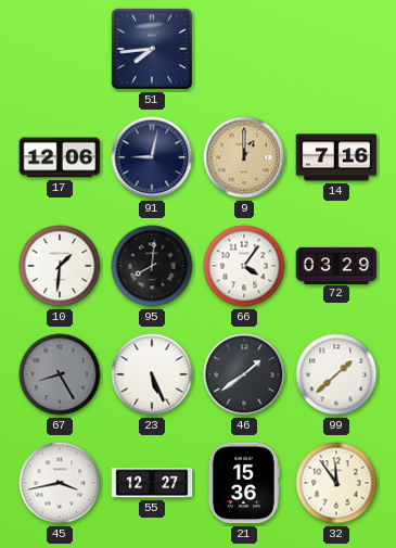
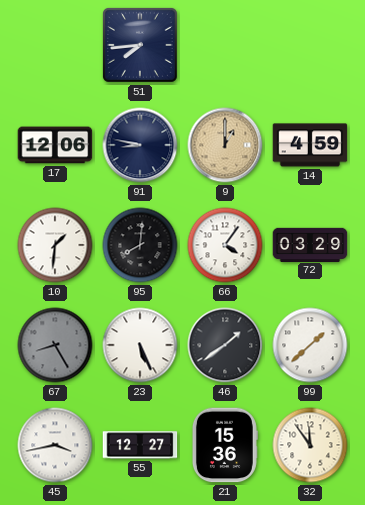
91: 9:02 -> 8:47 (140, 145)
14: 7:16 -> 4:59 (310, 145)
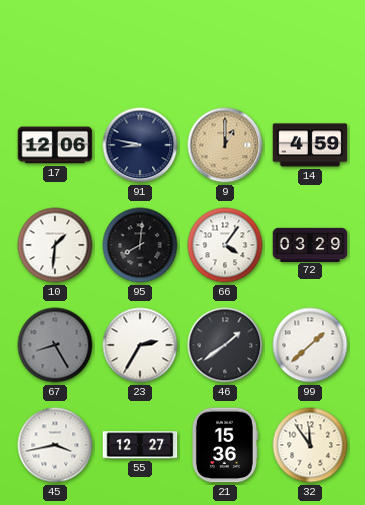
51: 7:44 -> none (140, 45)
23: 5:26 -> 2:35 (140, 345)
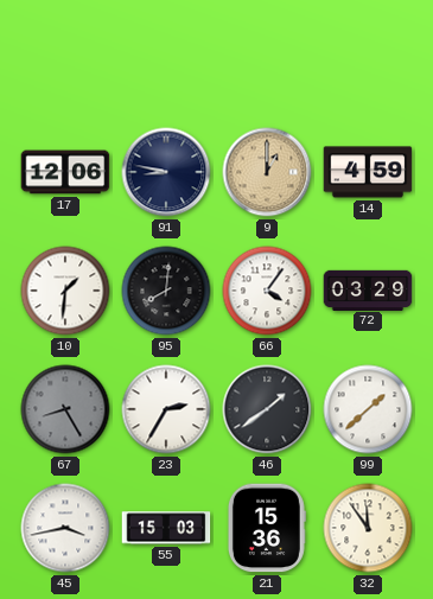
55: 12:27 -> 15:03 (166, 528)
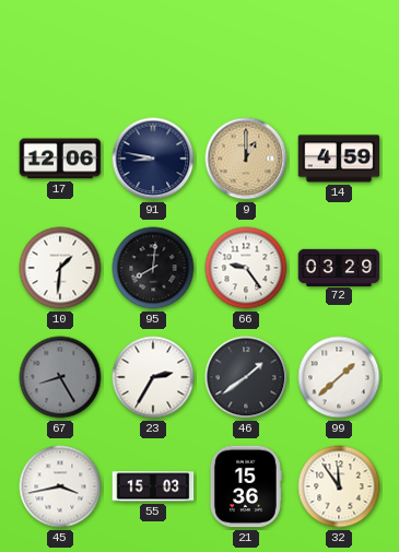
66: 4:06 -> 9:24 (246, 268)
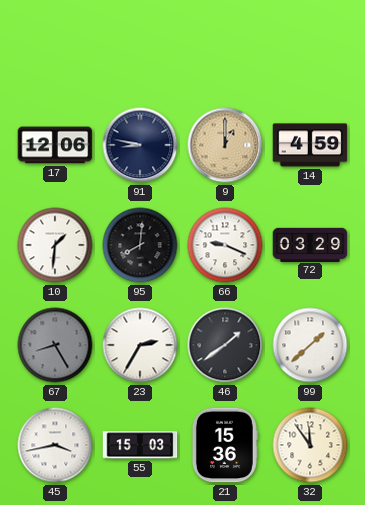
66: 9:24 -> 9:19 (225, 245)
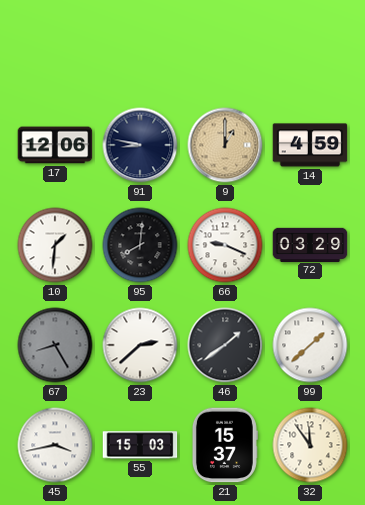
23: 2:35 -> 2:38 (140, 345)
21: 15:36 -> 15:37 (224, 445)
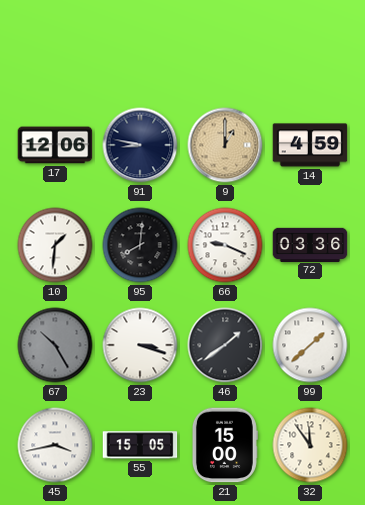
72: 03:29 -> 03:36 (310, 244)
67: 8:25 -> 10:25 (55, 345)
23: 2:38 -> 3:18 (140, 345)
55: 15:03 -> 15:05 (140, 445)
21: 15:37 -> 15:00 (224, 445)
